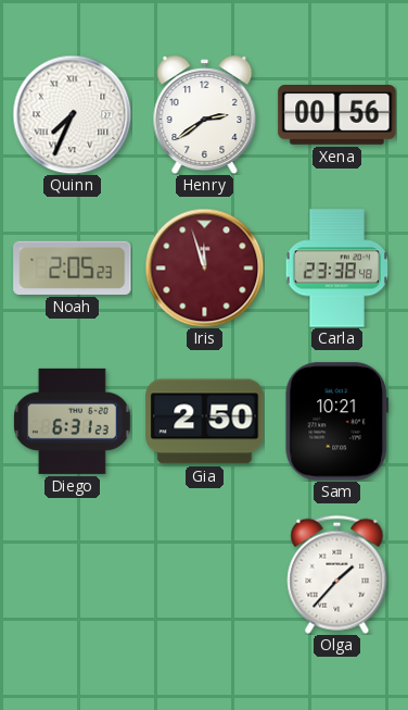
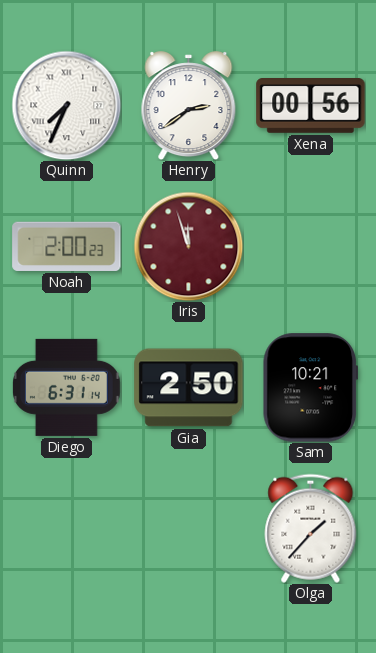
Noah: 2:05 -> 2:00 (67, 246)
Carla: 23:38 -> none (336, 269)
Diego: 6:31:23 -> 6:31:14 (66, 387)
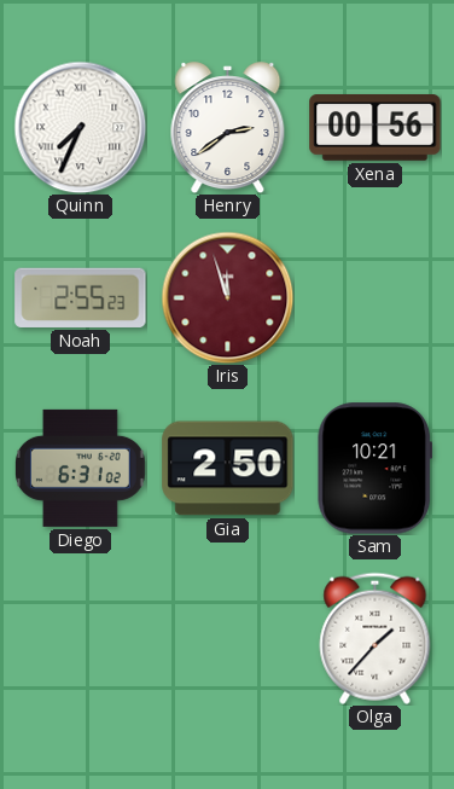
Noah: 2:00 -> 2:55 (81, 297)
Diego: 6:31:14 -> 6:31:02 (80, 468)
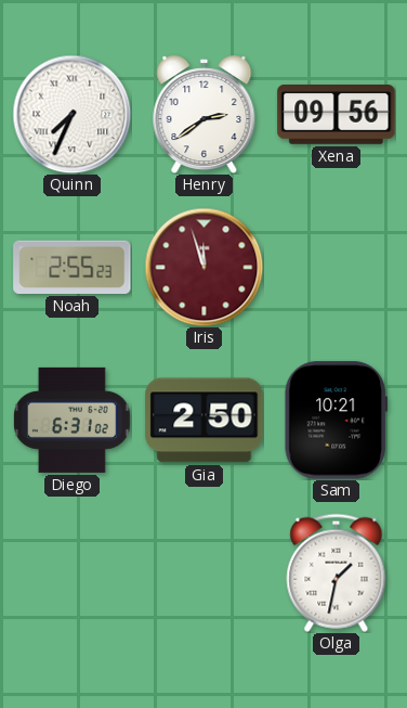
Xena: 00:56 -> 09:56 (337, 115)
Olga: 1:37 -> 1:32 (337, 572)
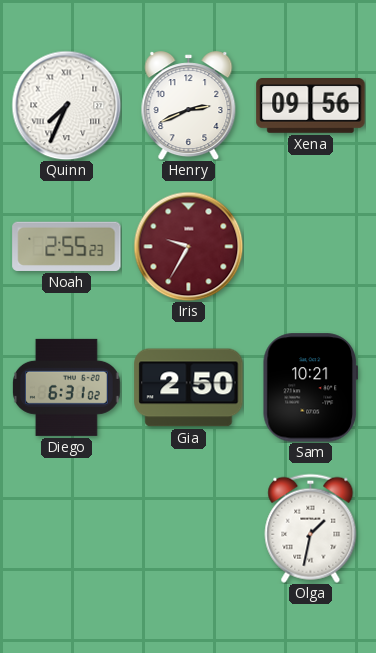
Henry: 2:39 -> 2:41 (189, 106)
Iris: 11:57 -> 9:35 (188, 246)
